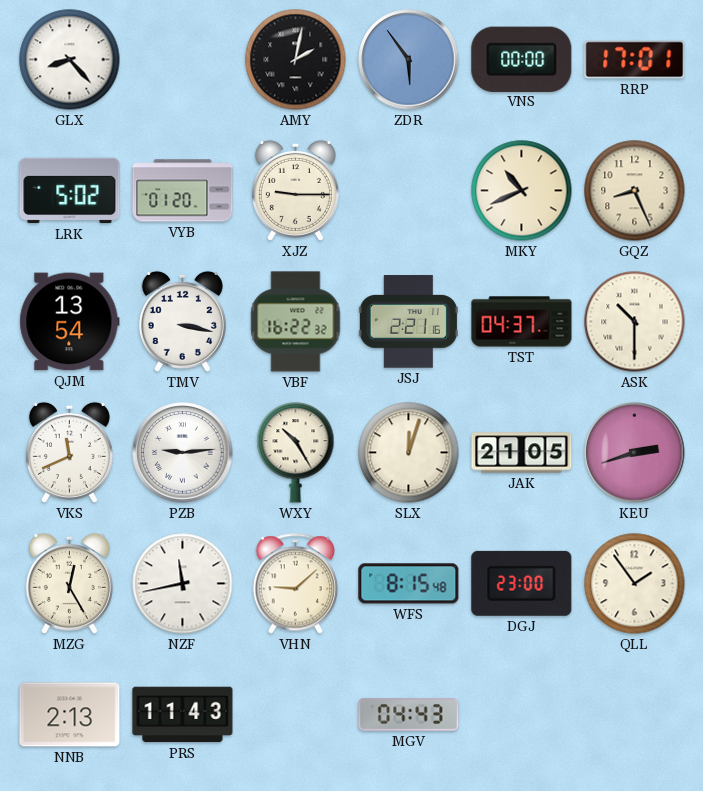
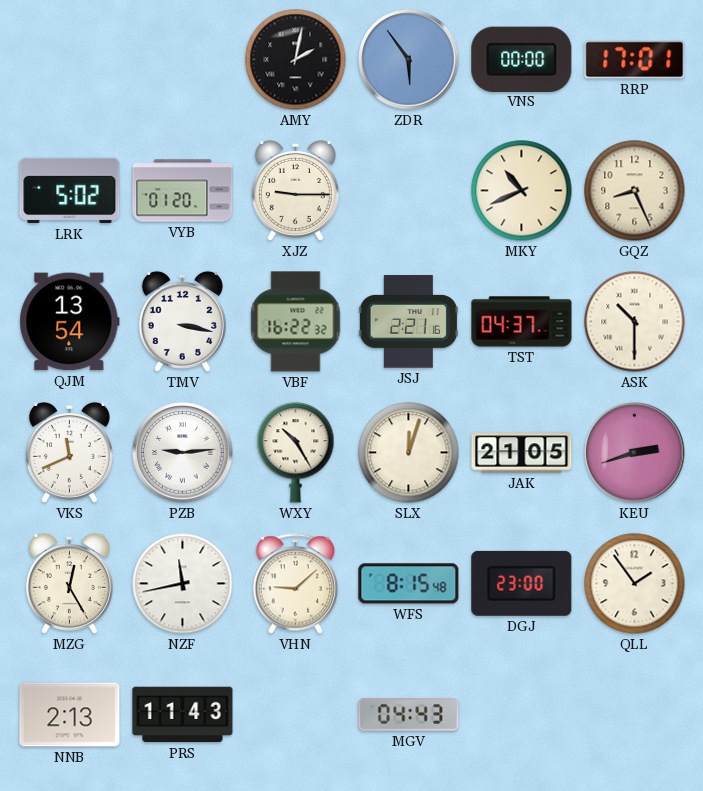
GLX: 8:23 -> none (70, 60)
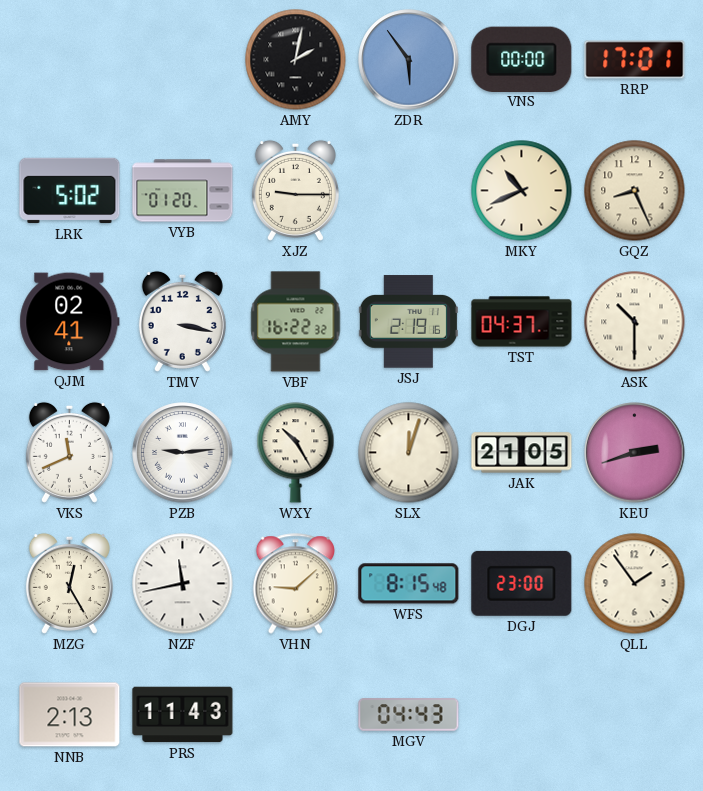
QJM: 13:54 -> 02:41 (70, 322)
JSJ: 2:21 -> 2:19 (408, 322)
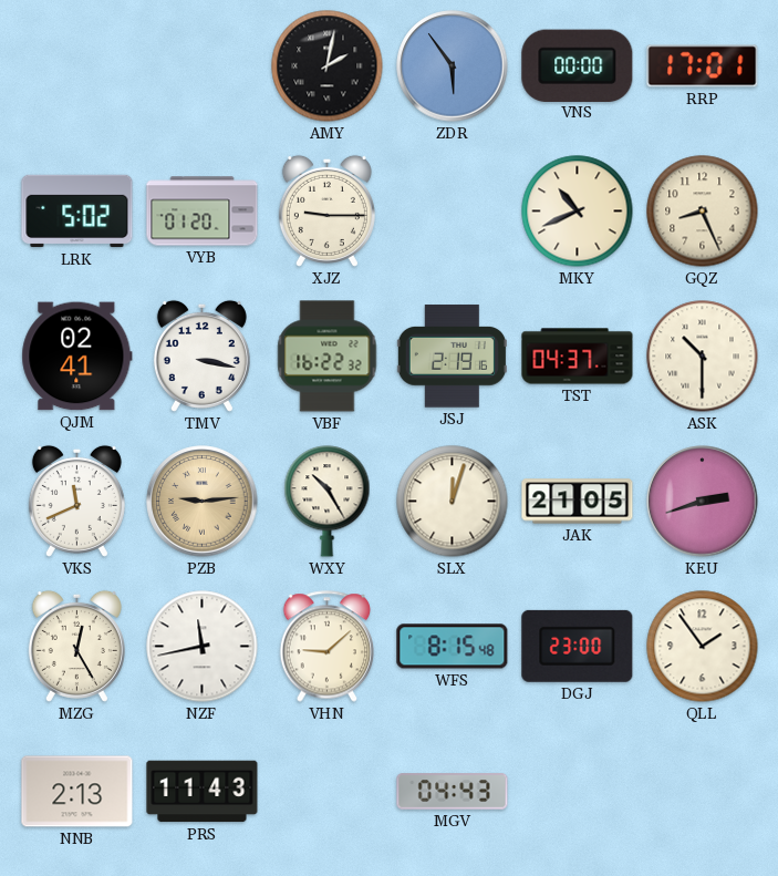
PZB dial: white -> champagne (203, 502)
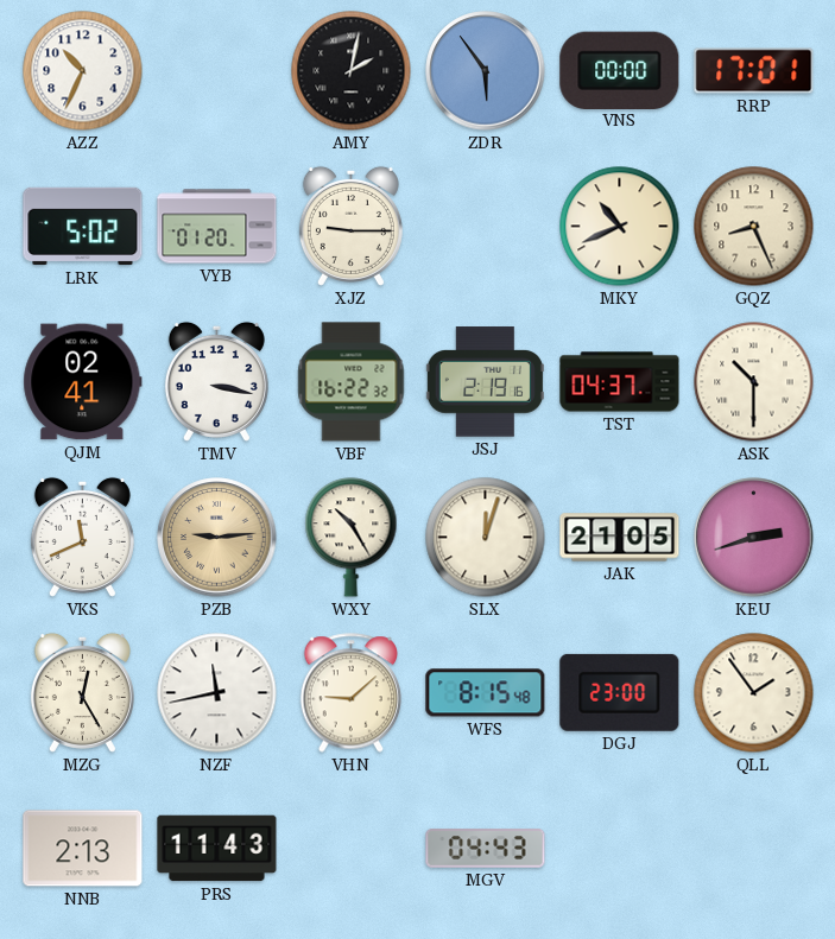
AZZ: none -> 10:34 (83, 71)
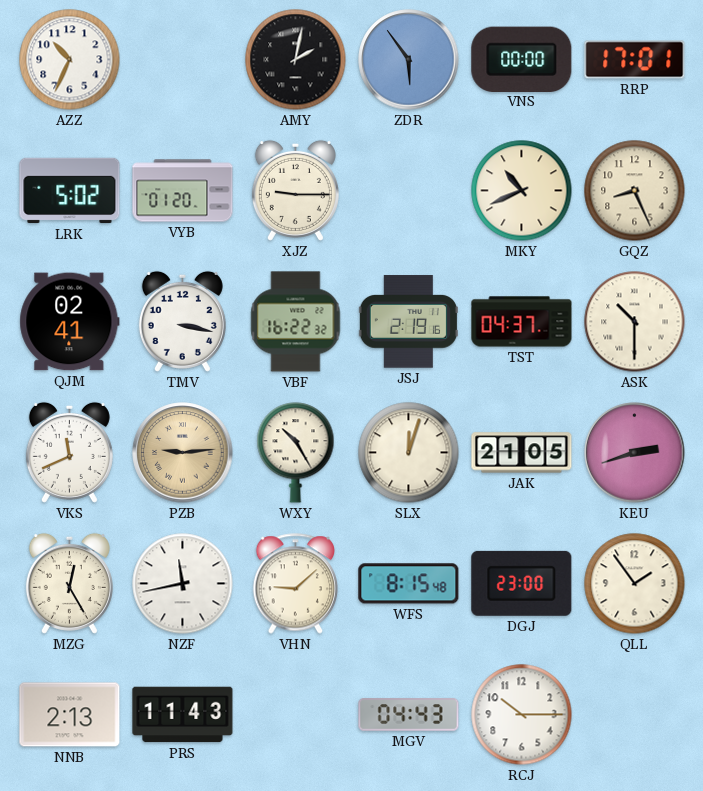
RCJ: none -> 10:15 (522, 715)
